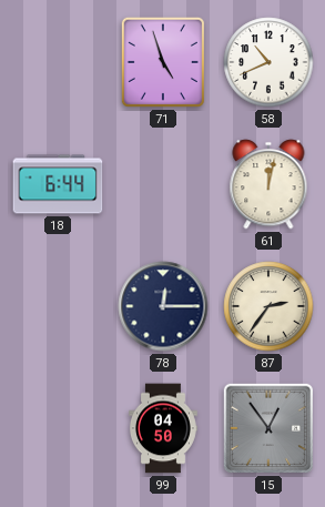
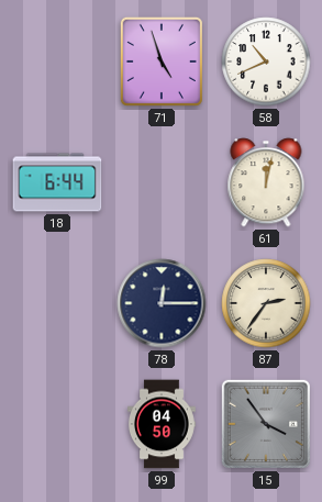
15: 12:54 -> 3:54 (266, 424)
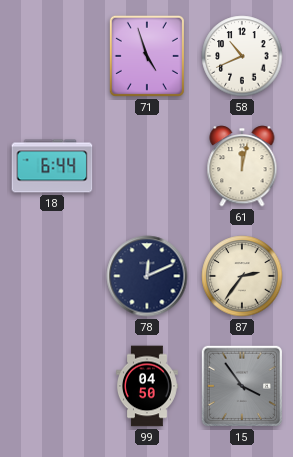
78: 12:15 -> 12:11 (147, 276)
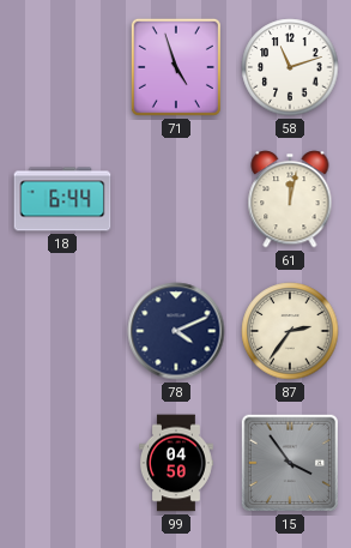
58: 10:41 -> 11:12 (290, 67)
78: 12:11 -> 4:11 (176, 331)
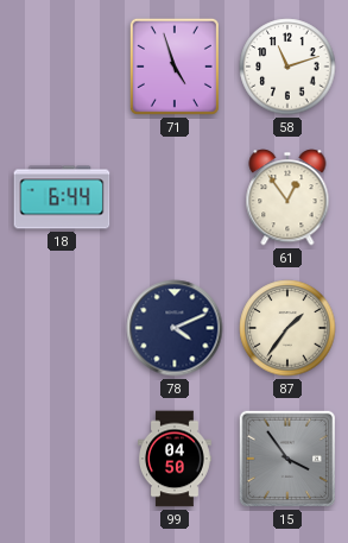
61: 12:02 -> 12:54 (287, 197)
87: 2:36 -> 1:36 (287, 328)
